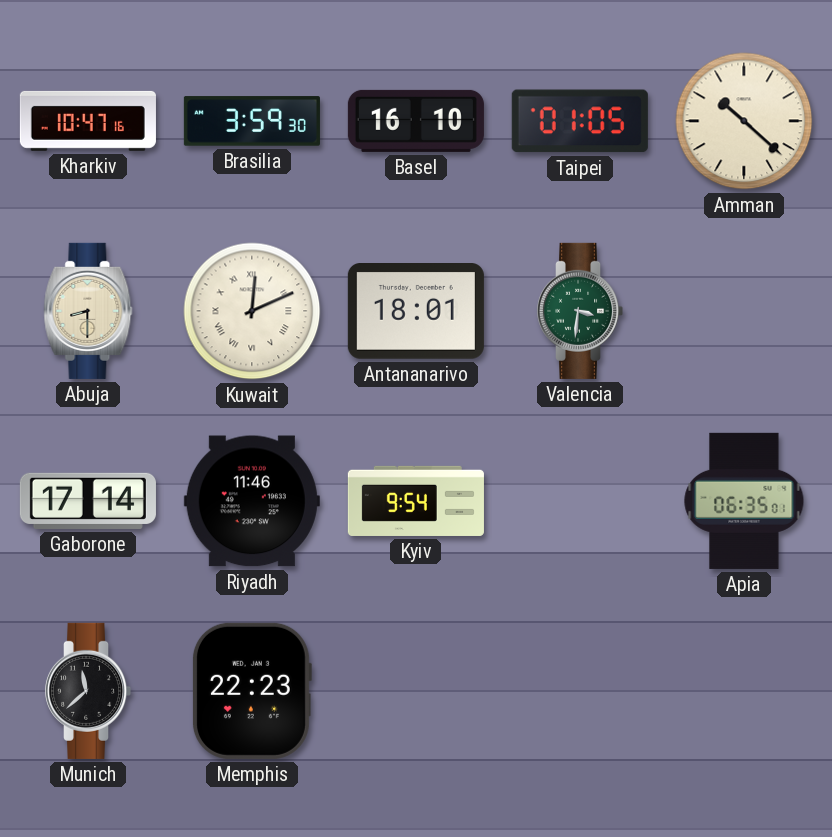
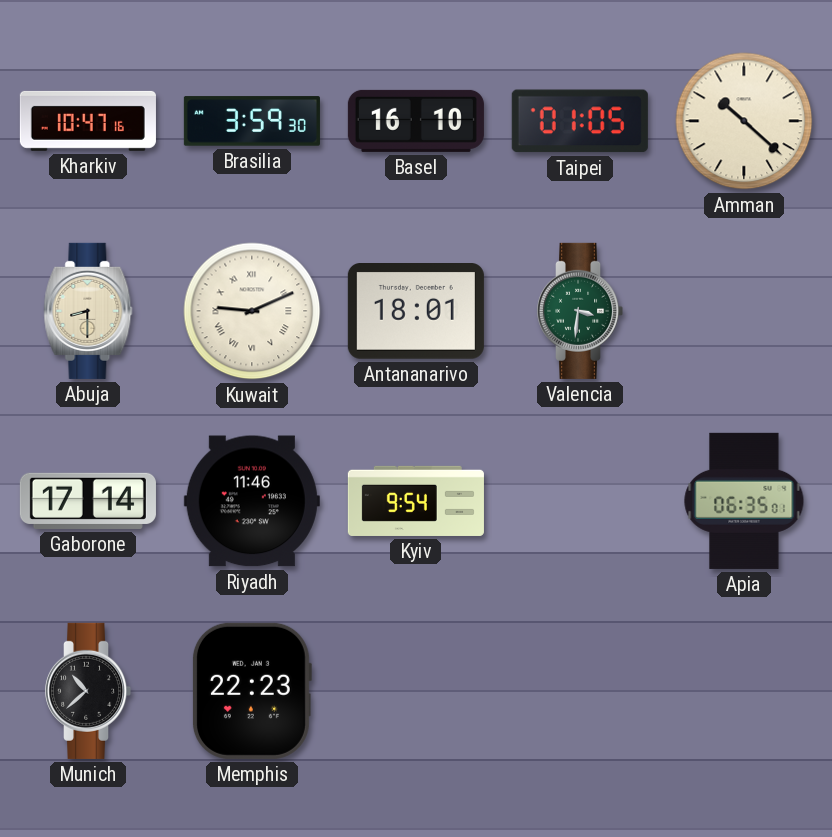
Kuwait: 12:11 -> 9:11 (252, 311)
Munich: 11:38 -> 10:38 (88, 691)
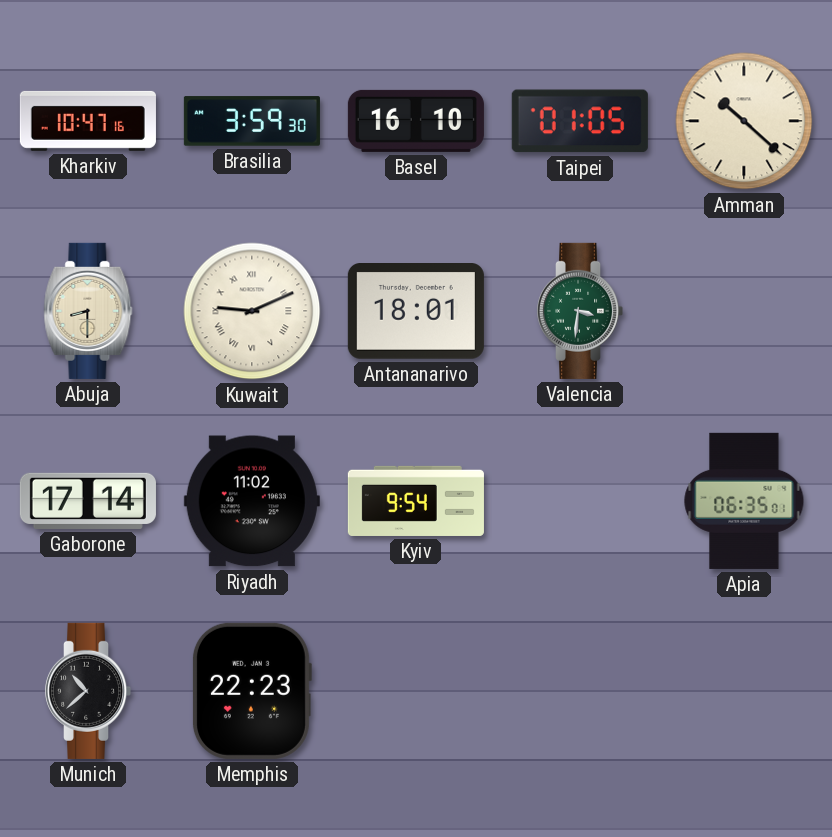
Riyadh: 11:46 -> 11:02 (252, 501)
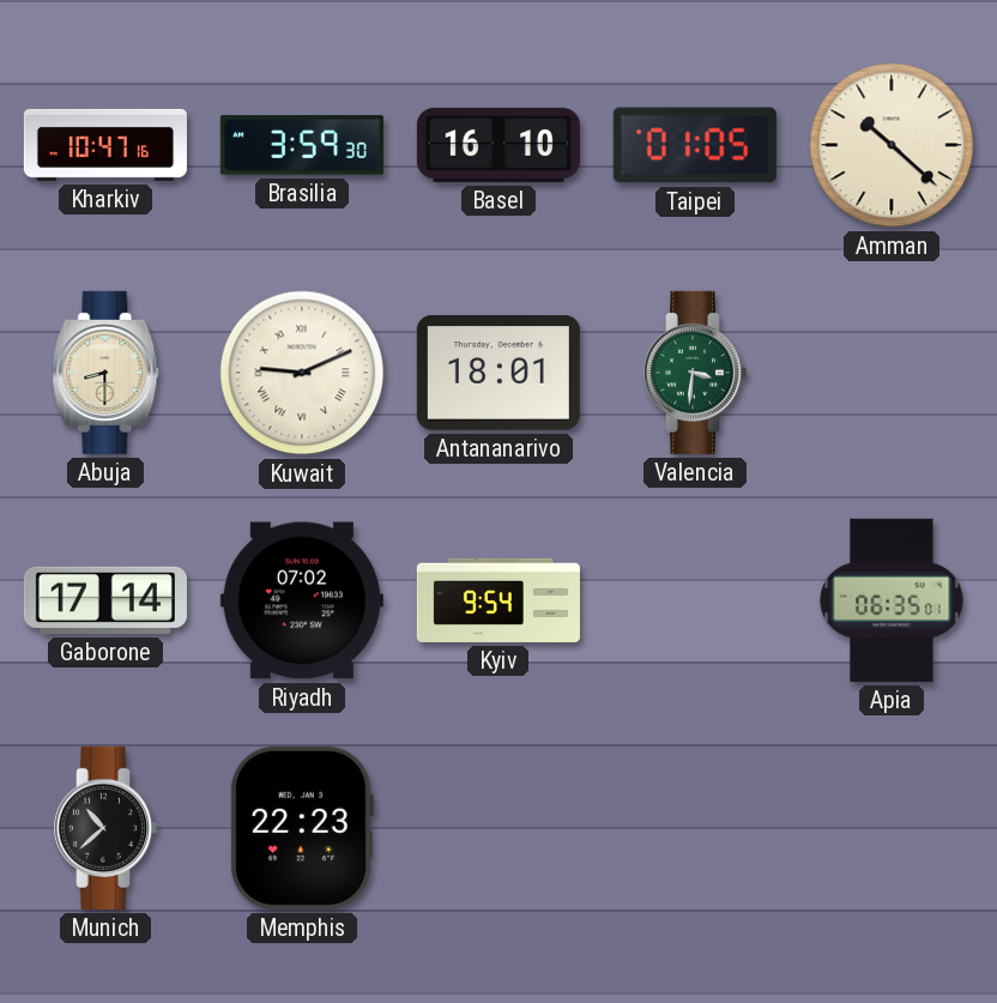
Riyadh: 11:02 -> 07:02 (302, 600)
